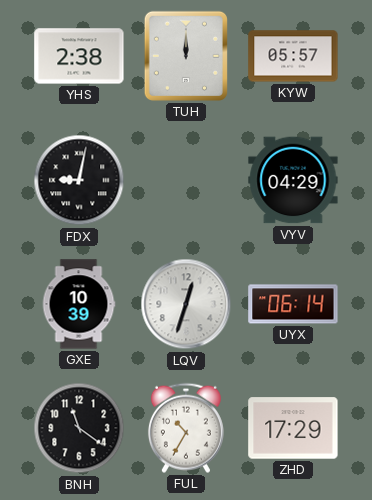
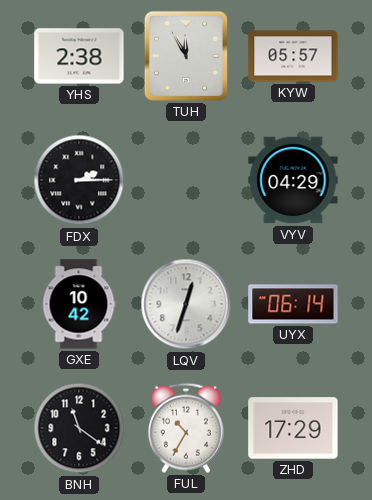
TUH: 12:00 -> 11:55 (186, 56)
FDX: 9:02 -> 2:15 (79, 180)
GXE: 10:39 -> 10:42 (79, 304)
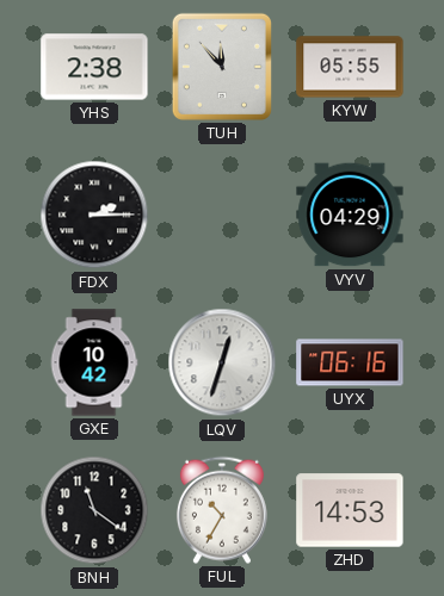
TUH: 11:55 -> 11:53 (222, 67)
KYW: 05:57 -> 05:55 (350, 67)
UYX: 06:14 -> 06:16 (350, 362)
ZHD: 17:29 -> 14:53 (350, 510)
